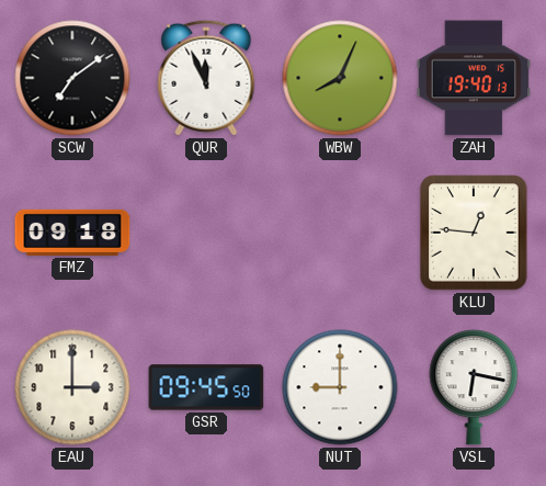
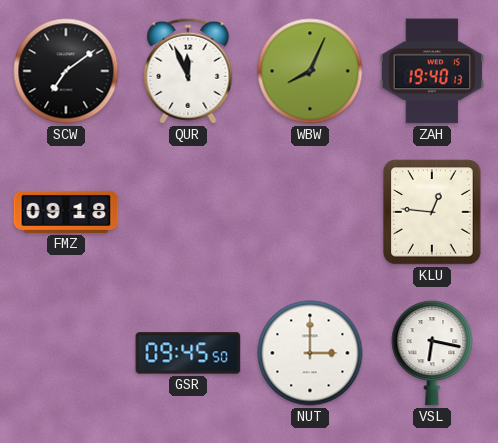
EAU: 3:00 -> none (72, 387)
NUT: 9:00 -> 3:00 (310, 353)
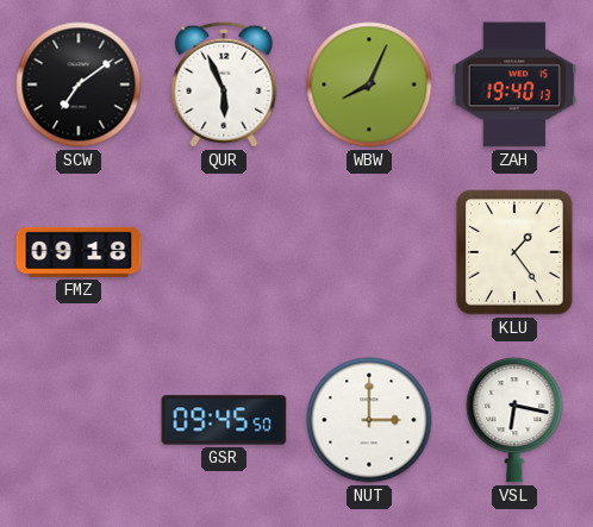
QUR: 11:56 -> 5:56 (224, 84)
KLU: 12:46 -> 1:24 (514, 252)
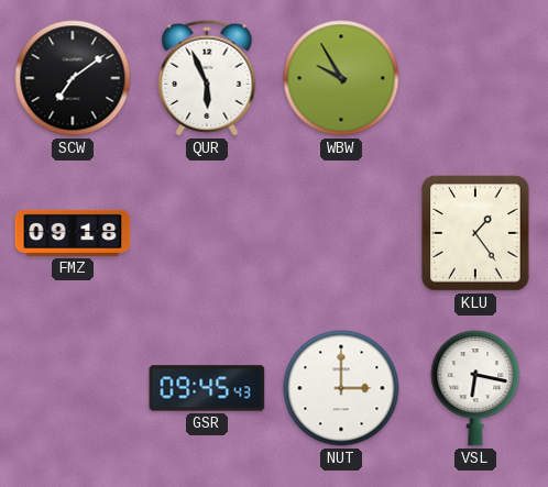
WBW: 8:04 -> 9:55 (341, 78)
ZAH: 19:40 -> none (514, 84)
GSR: 09:45:50 -> 09:45:43 (207, 388)
